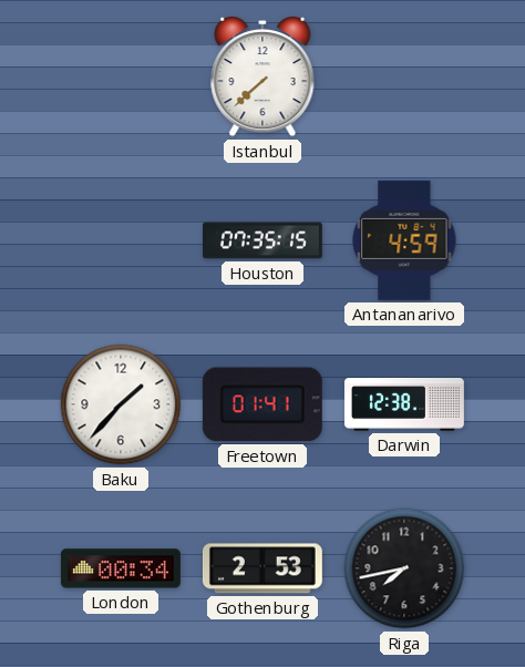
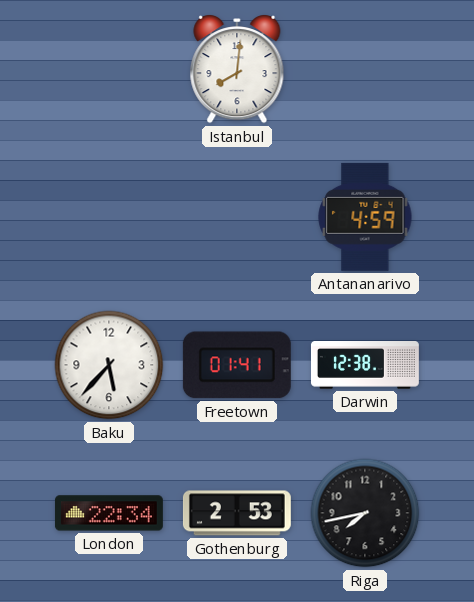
Istanbul: 7:38 -> 8:01 (237, 70)
Houston: 07:35 -> none (262, 240)
Baku: 1:37 -> 5:37 (109, 365)
London: 00:34 -> 22:34 (109, 513)
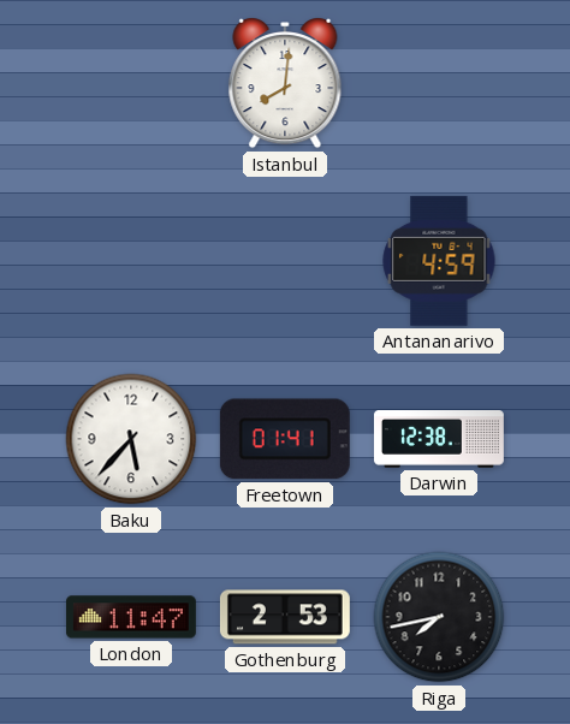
London: 22:34 -> 11:47 (131, 617)
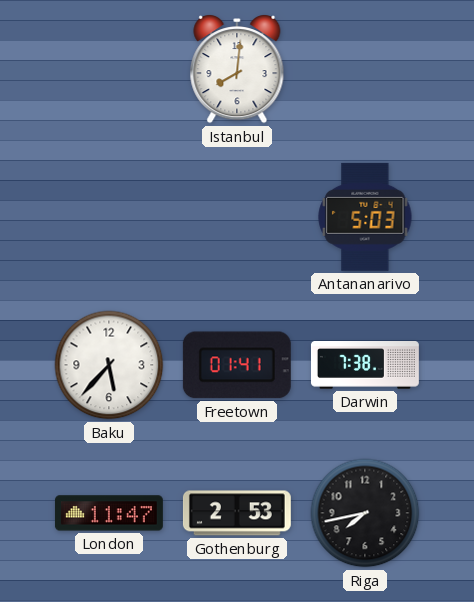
Antananarivo: 4:59 -> 5:03 (365, 217)
Darwin: 12:38 -> 7:38 (365, 365)
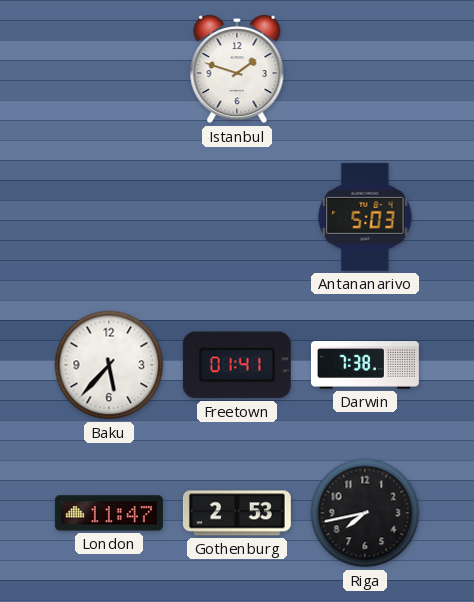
Istanbul: 8:01 -> 1:48 (237, 70)
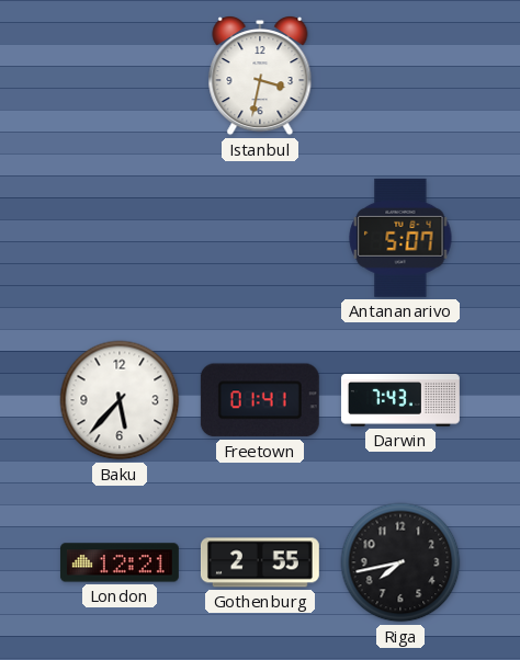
Istanbul: 1:48 -> 3:32 (260, 77)
Antananarivo: 5:03 -> 5:07 (400, 238)
Darwin: 7:38 -> 7:43 (400, 400)
London: 11:47 -> 12:21 (120, 562)
Gothenburg: 2:53 -> 2:55 (260, 562)
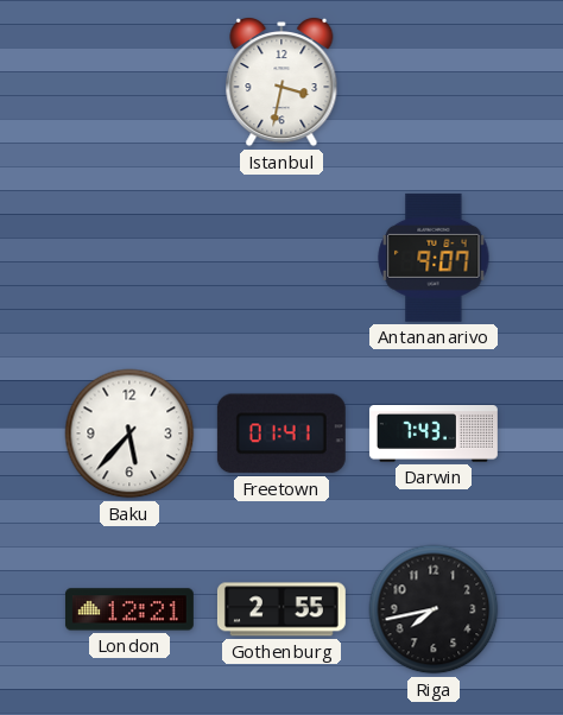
Antananarivo: 5:07 -> 9:07 (434, 258)
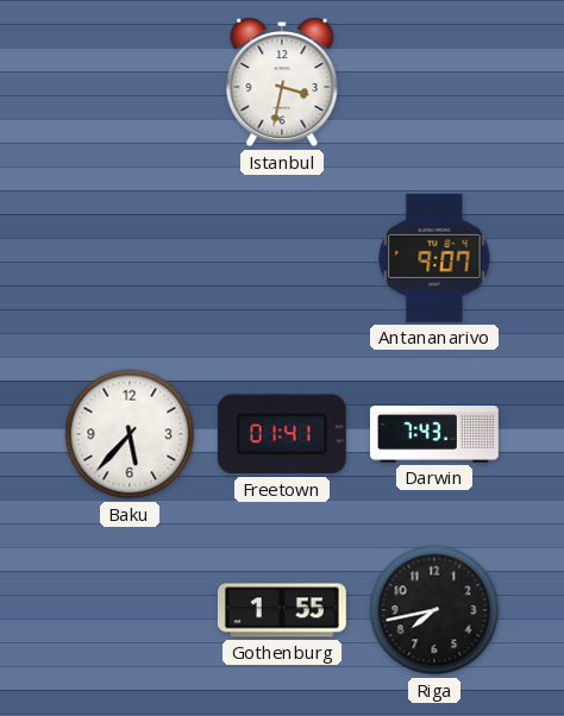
London: 12:21 -> none (129, 609)
Gothenburg: 2:55 -> 1:55 (282, 610)
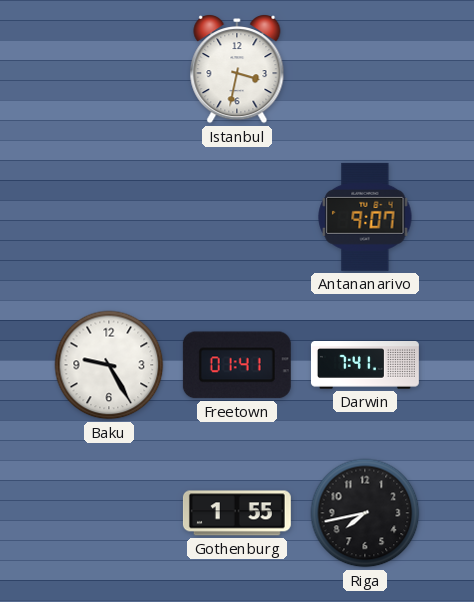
Baku: 5:37 -> 9:25 (109, 365)
Darwin: 7:43 -> 7:41 (365, 365)
